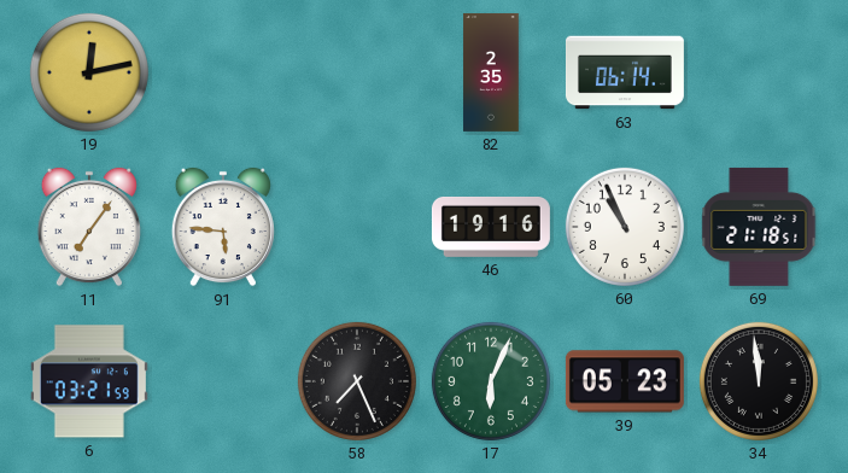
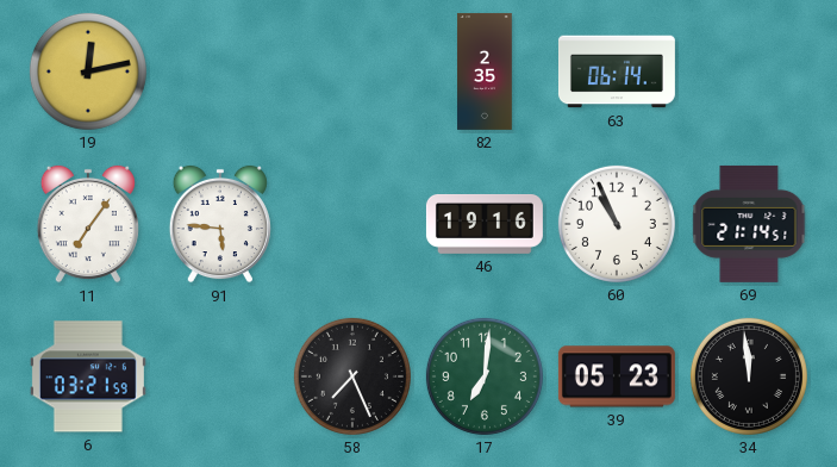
69: 21:18 -> 21:14 (749, 224)
17: 6:04 -> 7:01 (485, 376)
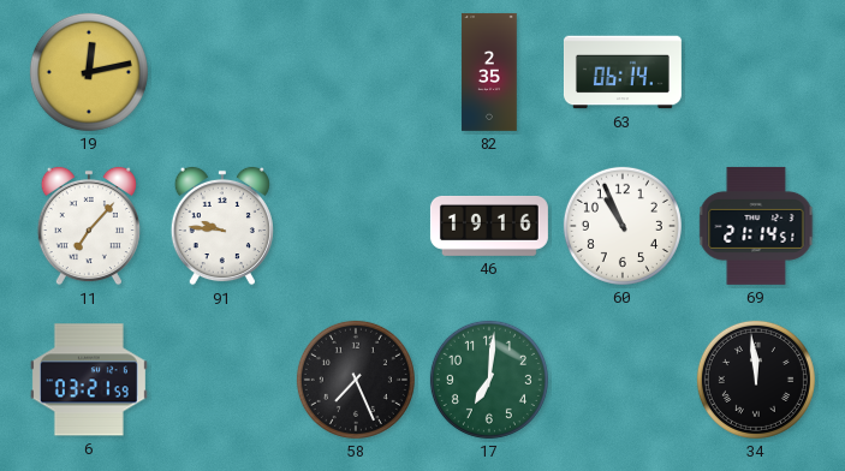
11: 7:06 -> 7:07 (89, 226)
91: 5:46 -> 9:46 (222, 226)
39: 05:23 -> none (617, 376)
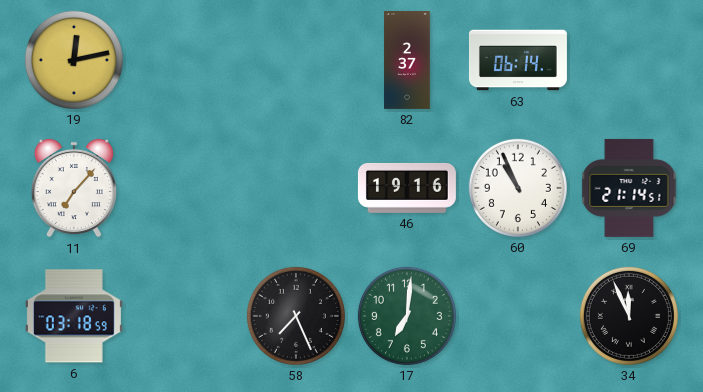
82: 2:35 -> 2:37 (407, 60)
91: 9:46 -> none (222, 226)
6: 03:21 -> 03:18 (74, 316)
34: 11:59 -> 11:56 (629, 316)
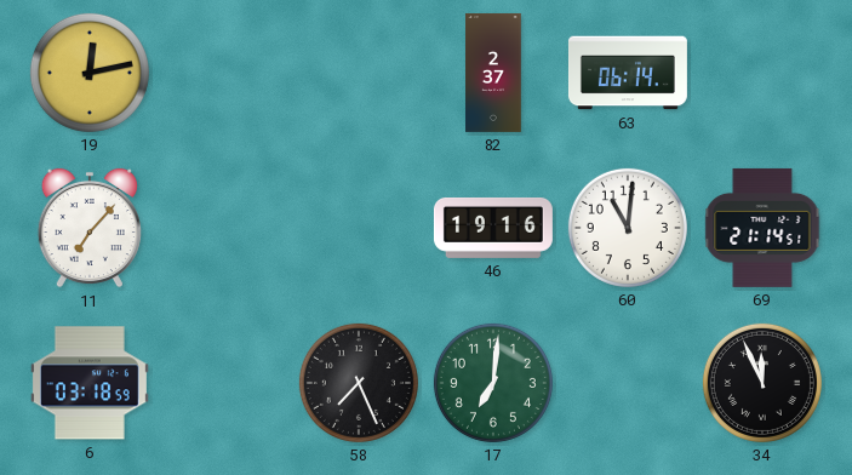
60: 10:56 -> 11:01 (628, 228)
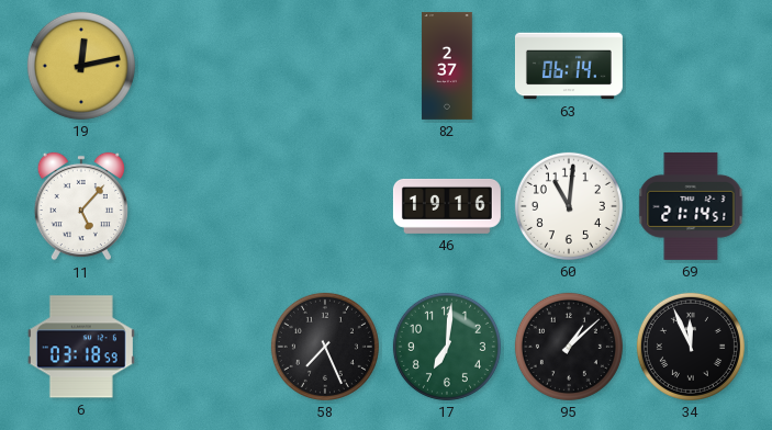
11: 7:07 -> 5:07 (81, 206)
95: none -> 1:08 (569, 347)
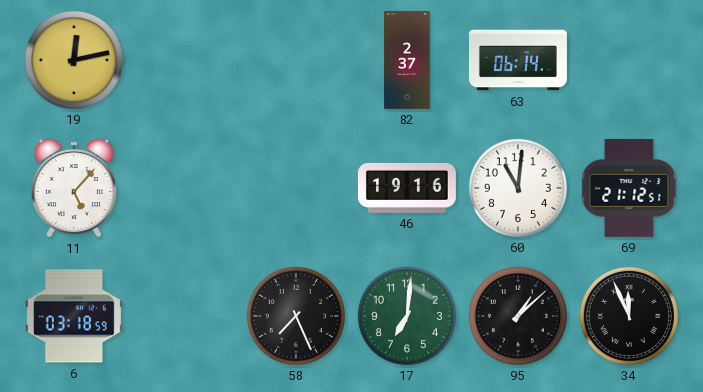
69: 21:14 -> 21:12 (629, 188)
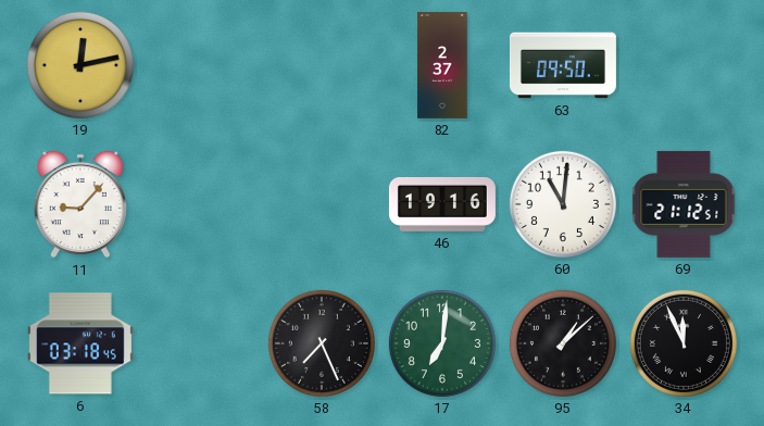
63: 06:14 -> 09:50 (563, 65)
11: 5:07 -> 9:07 (80, 204)
6: 03:18:59 -> 03:18:45 (80, 343)
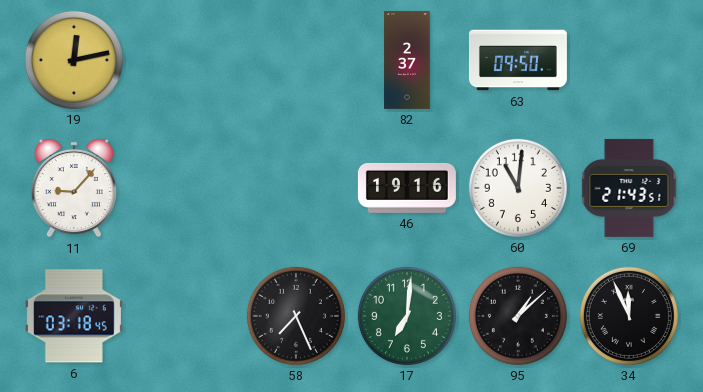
69: 21:12 -> 21:43 (629, 188)
